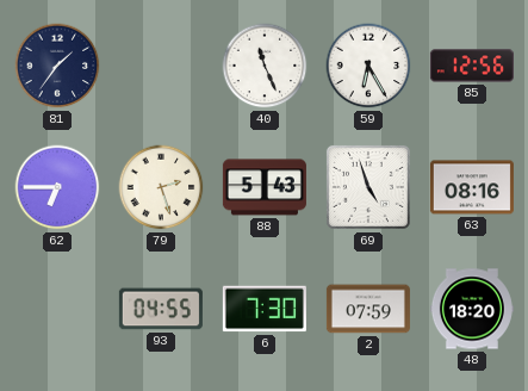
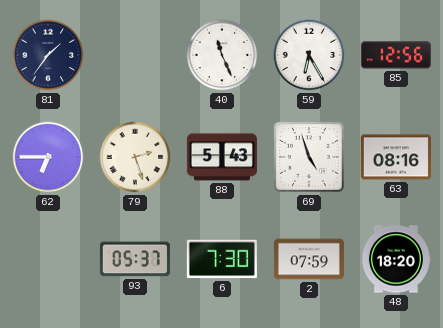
93: 04:55 -> 05:37 (135, 259)
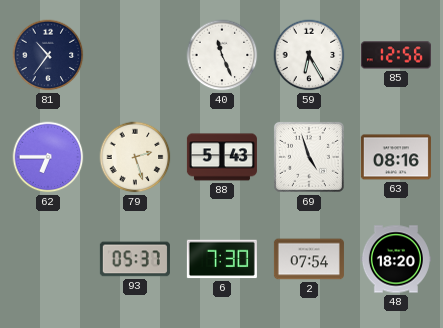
81: 1:36 -> 10:36 (48, 55)
2: 07:59 -> 07:54 (309, 259)
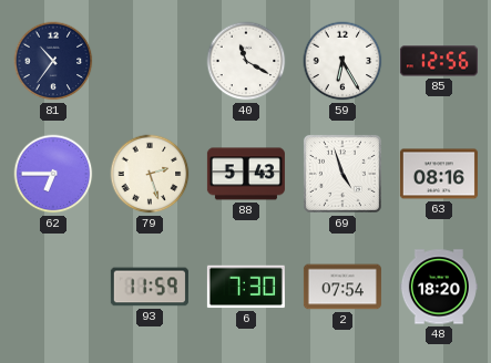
40: 11:26 -> 11:20 (246, 61)
93: 05:37 -> 11:59 (150, 287)
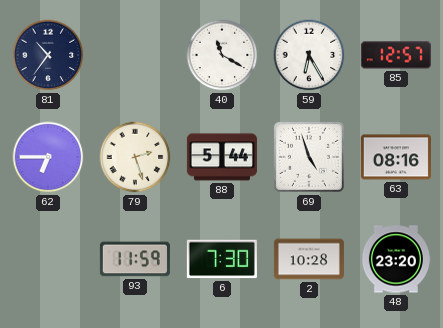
85: 12:56 -> 12:57 (396, 55)
88: 5:43 -> 5:44 (222, 157)
2: 07:54 -> 10:28 (309, 259)
48: 18:20 -> 23:20 (396, 259)
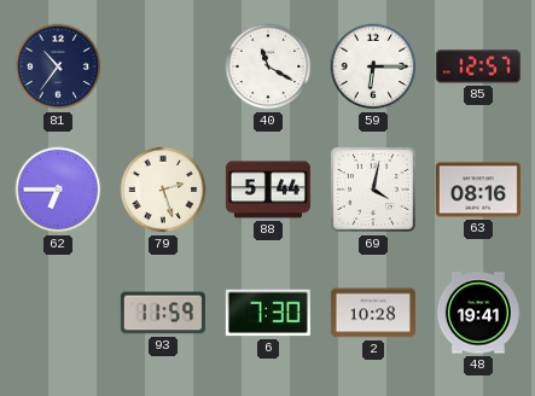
59: 6:25 -> 6:15 (373, 66)
69: 4:57 -> 4:02 (373, 190)
48: 23:20 -> 19:41 (478, 313)
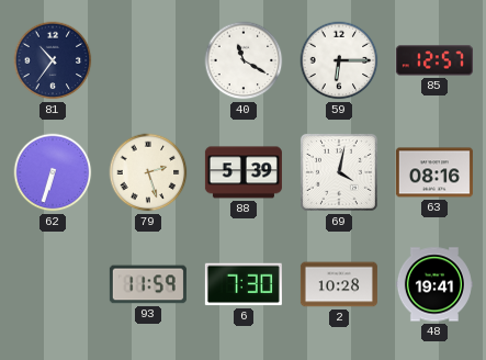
62: 6:45 -> 6:33 (53, 172)
88: 5:44 -> 5:39 (244, 172)
